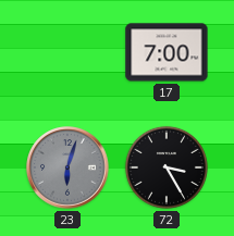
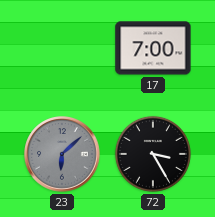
23: 6:03 -> 6:08 (62, 154)
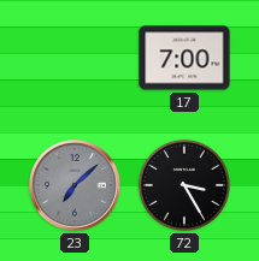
23: 6:08 -> 7:08 (75, 185)
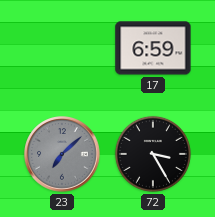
17: 7:00 -> 6:59 (153, 48)
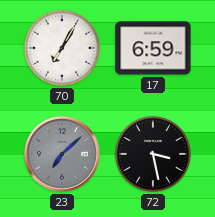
70: none -> 7:05 (62, 48)
72: 3:25 -> 3:28 (153, 154)
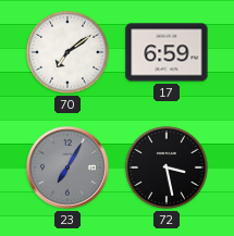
70: 7:05 -> 7:09 (67, 52)
23: 7:08 -> 7:05 (67, 167)
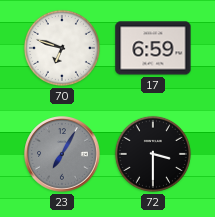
70: 7:09 -> 6:48 (62, 48)
72: 3:28 -> 3:30 (153, 154)
